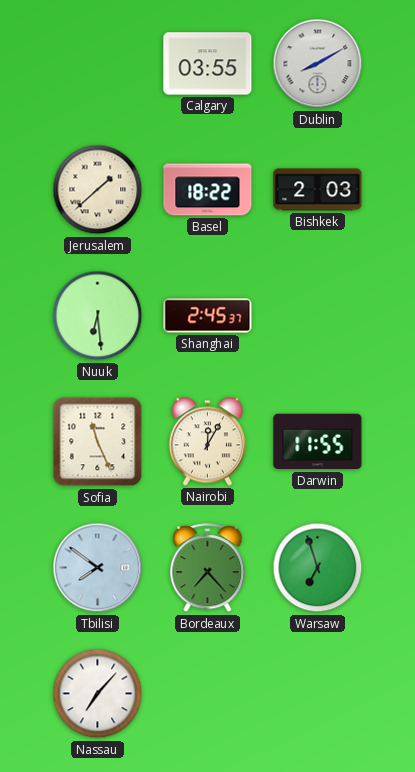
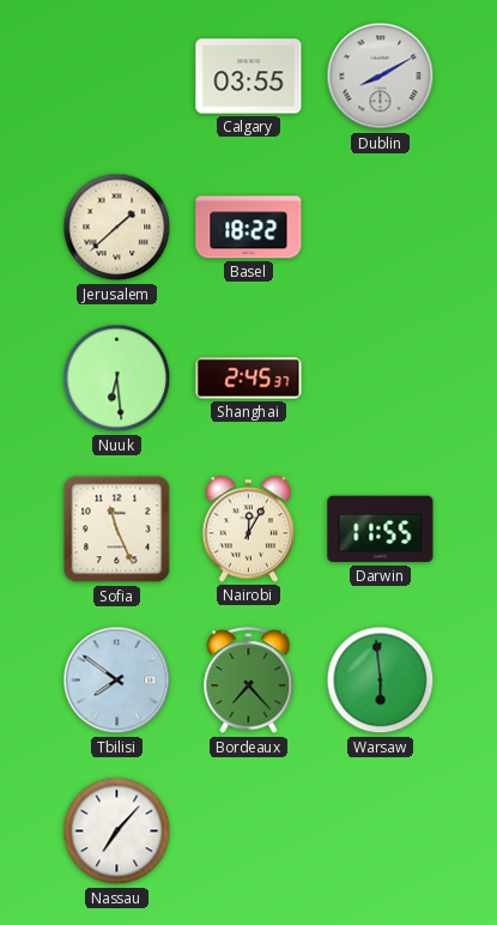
Bishkek: 2:03 -> none (318, 190)
Warsaw: 6:57 -> 5:59 (381, 681)
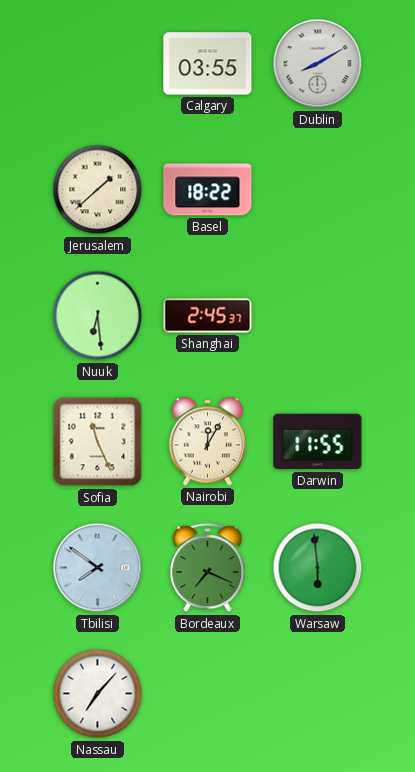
Bordeaux: 7:23 -> 7:19 (208, 568)
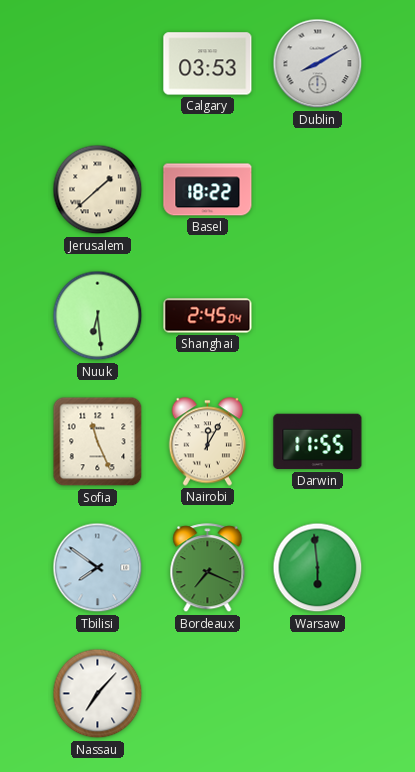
Calgary: 03:55 -> 03:53 (208, 64)
Shanghai: 2:45:37 -> 2:45:04 (208, 316)
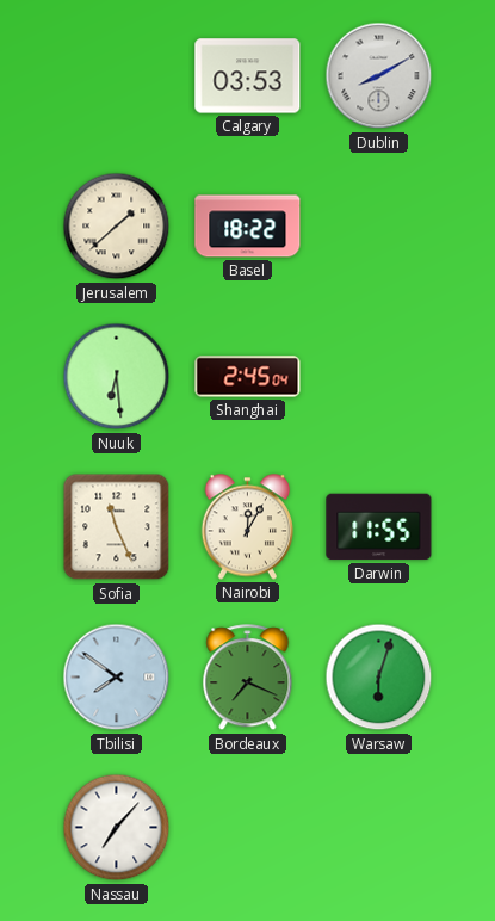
Warsaw: 5:59 -> 6:03 (379, 678)
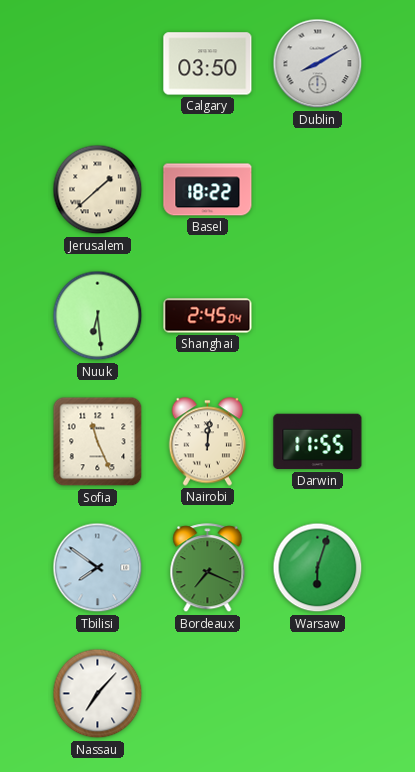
Calgary: 03:53 -> 03:50 (208, 64)
Nairobi: 12:05 -> 12:01 (208, 442)
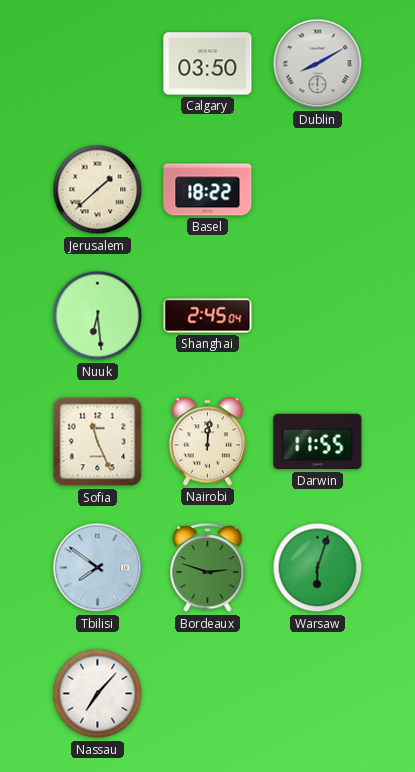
Bordeaux: 7:19 -> 2:48 (208, 568)
